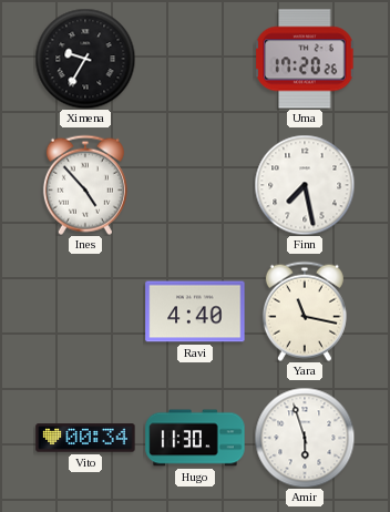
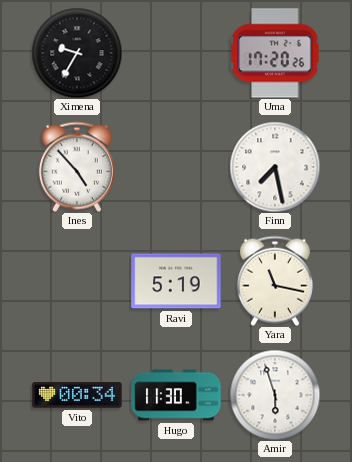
Ravi: 4:40 -> 5:19 (176, 281)
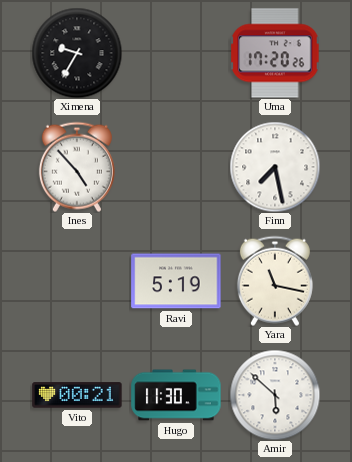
Vito: 00:34 -> 00:21 (77, 395)
Amir: 5:57 -> 5:52 (275, 395)
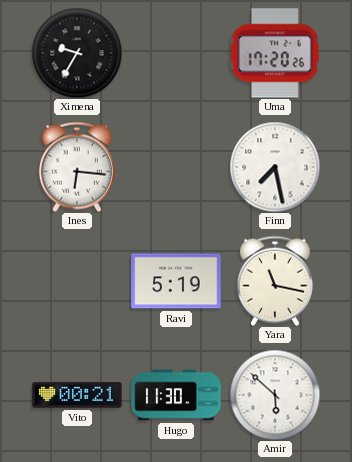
Ines: 4:53 -> 6:16 (77, 167)
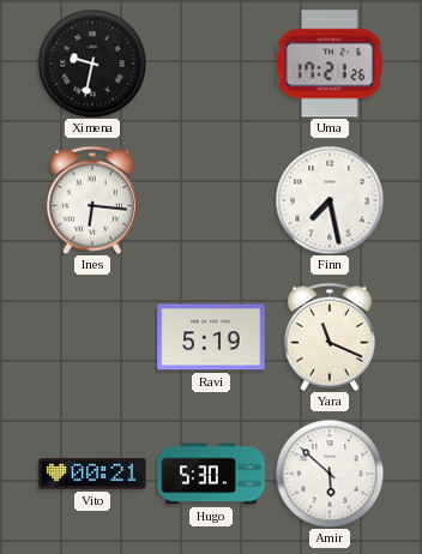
Ximena: 9:35 -> 9:32 (92, 64)
Uma: 17:20 -> 17:21 (330, 64)
Yara: 11:17 -> 11:19 (330, 337)
Hugo: 11:30 -> 5:30 (211, 474)
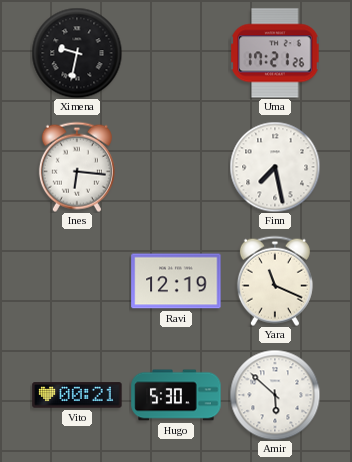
Ravi: 5:19 -> 12:19 (176, 281)
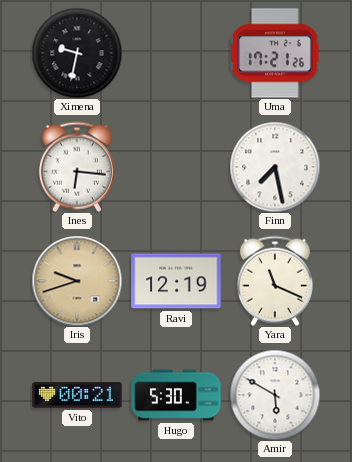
Iris: none -> 9:42 (77, 281)
Amir: 5:52 -> 5:50 (275, 395)
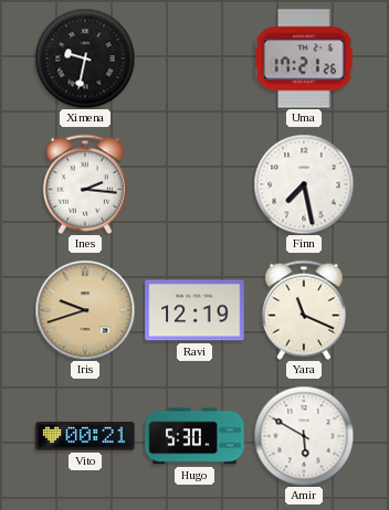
Ines: 6:16 -> 2:16 (85, 184)
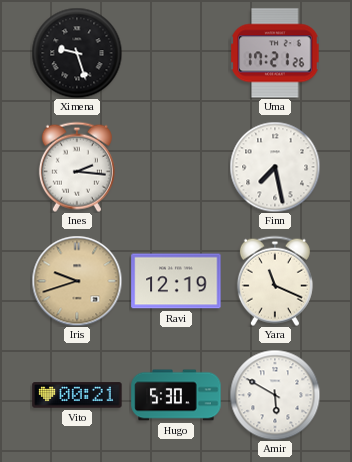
Ximena: 9:32 -> 9:27 (77, 53)
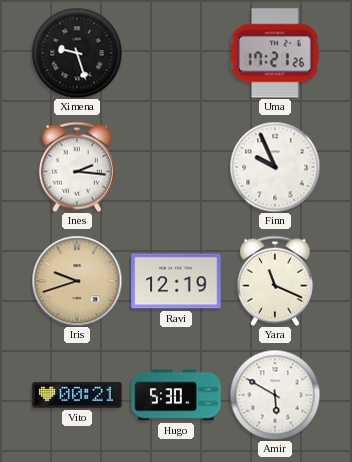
Finn: 7:28 -> 9:56 (275, 167)
